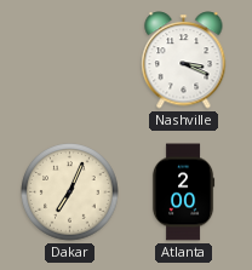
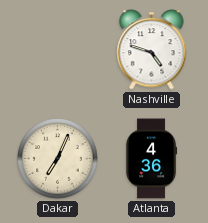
Nashville: 3:19 -> 4:48 (152, 50)
Atlanta: 2:00 -> 4:36 (151, 159)
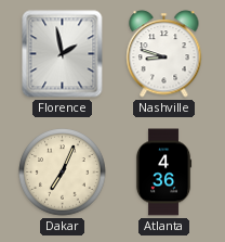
Florence: none -> 1:58 (63, 54)
Nashville: 4:48 -> 8:48 (164, 54)
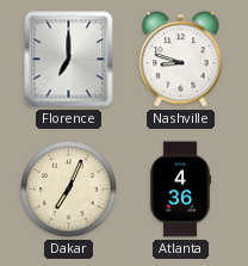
Florence: 1:58 -> 7:00 (69, 60)
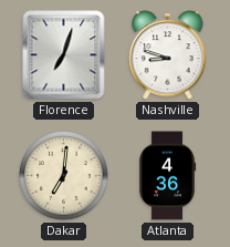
Florence: 7:00 -> 7:03 (64, 55)
Dakar: 7:04 -> 7:01 (64, 176)
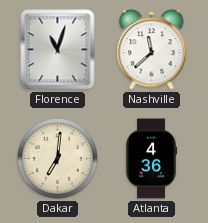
Florence: 7:03 -> 11:03 (58, 50)
Nashville: 8:48 -> 11:38 (152, 50)
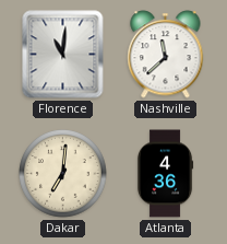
Florence: 11:03 -> 11:01 (63, 55)
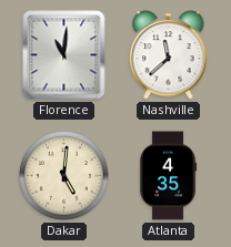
Dakar: 7:01 -> 5:01 (64, 176)
Atlanta: 4:36 -> 4:35 (168, 176)
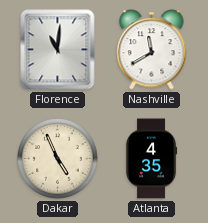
Nashville: 11:38 -> 11:40 (152, 50)
Dakar: 5:01 -> 4:56 (58, 159)
